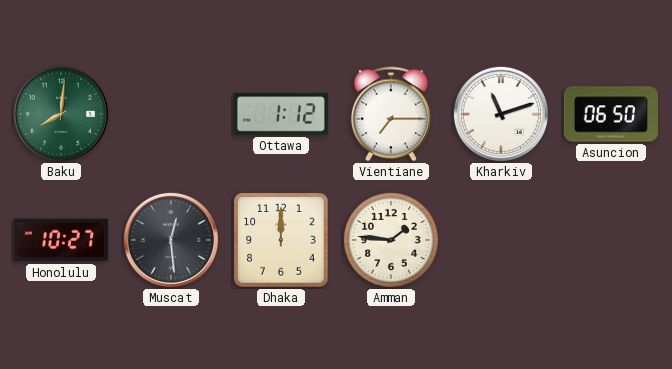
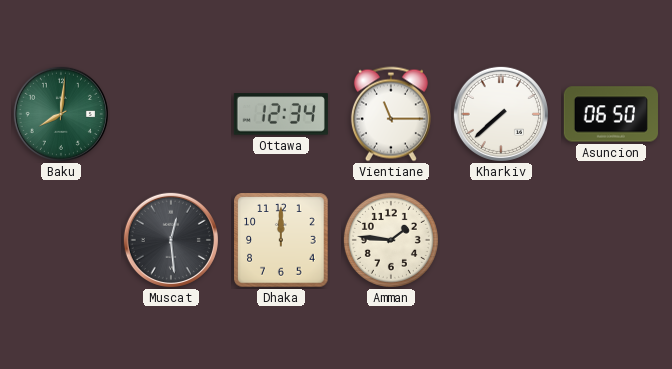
Ottawa: 1:12 -> 12:34 (281, 114)
Vientiane: 7:15 -> 11:15 (391, 114)
Kharkiv: 11:12 -> 7:38 (501, 114)
Honolulu: 10:27 -> none (61, 240)
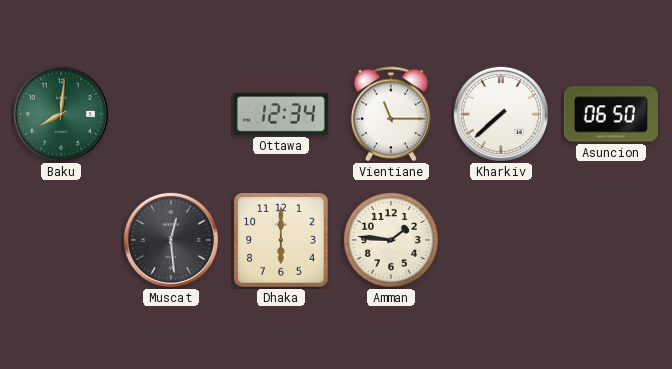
Dhaka: 12:00 -> 6:00 (281, 240)
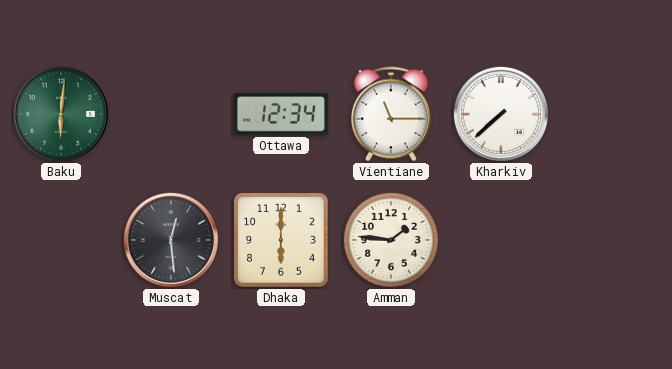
Baku: 8:01 -> 6:01 (61, 114)
Asuncion: 06:50 -> none (611, 114)
